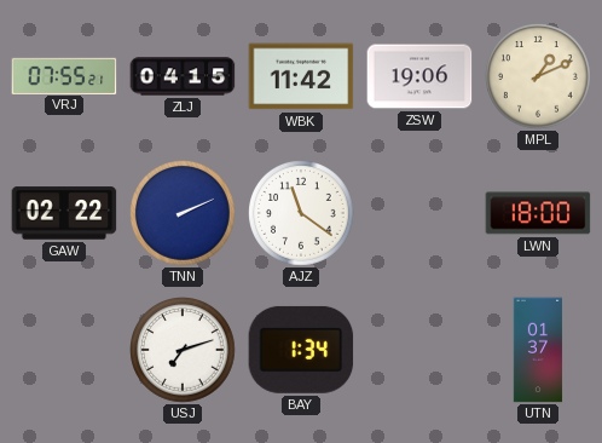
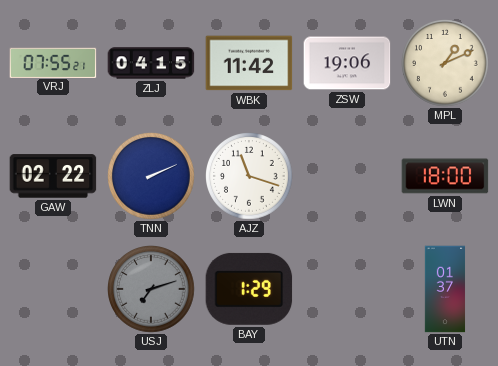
AJZ: 11:21 -> 11:18 (250, 177)
USJ dial: white -> grey (152, 290)
BAY: 1:34 -> 1:29 (249, 289)
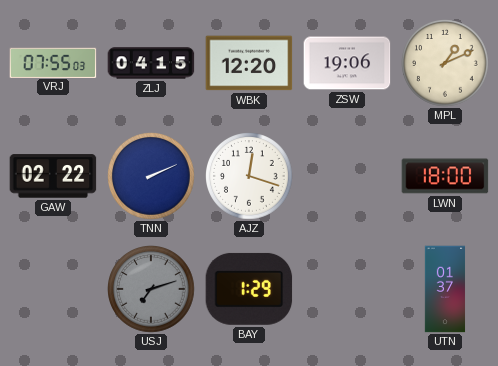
VRJ: 07:55:21 -> 07:55:03 (53, 62)
WBK: 11:42 -> 12:20 (249, 63)
AJZ: 11:18 -> 12:18 (250, 177)
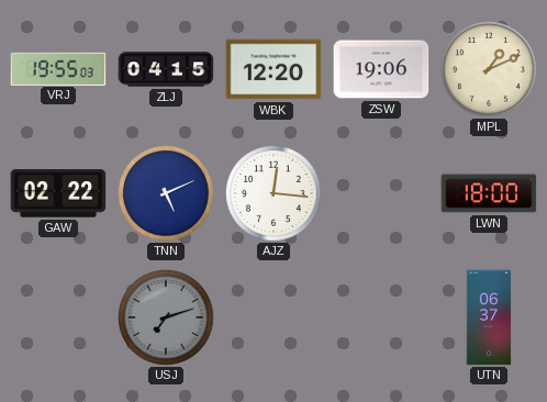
VRJ: 07:55 -> 19:55 (58, 68)
TNN: 2:11 -> 5:11 (167, 194)
AJZ: 12:18 -> 12:16 (275, 194)
BAY: 1:29 -> none (249, 289)
UTN: 01:37 -> 06:37 (489, 317)
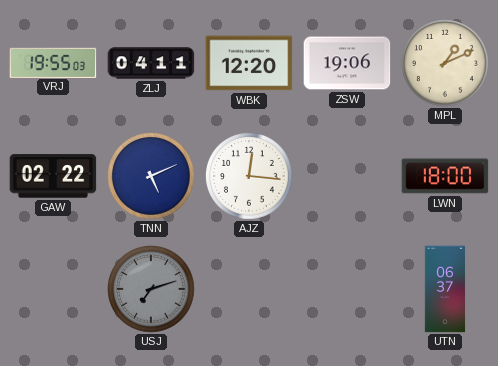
ZLJ: 04:15 -> 04:11 (151, 63)
